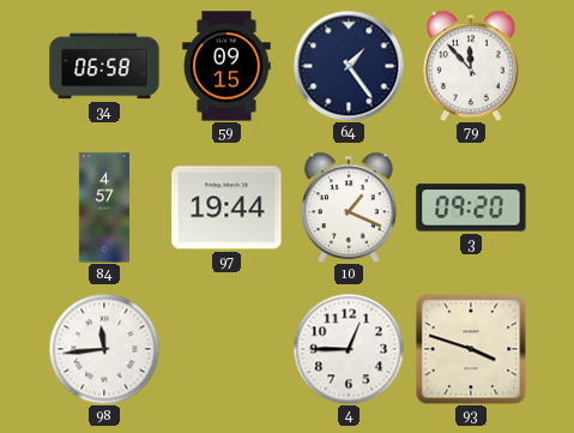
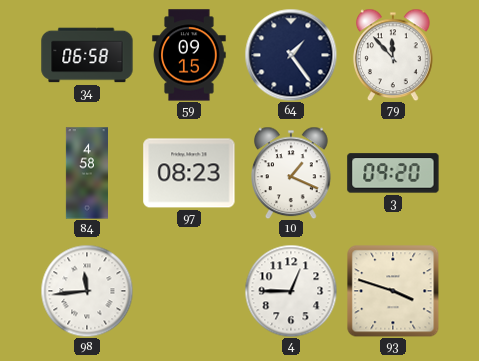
84: 4:57 -> 4:58 (86, 173)
97: 19:44 -> 08:23 (189, 173)
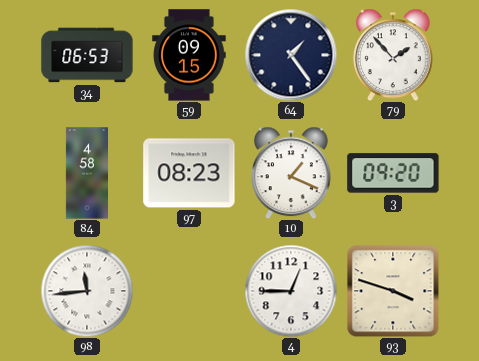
34: 06:58 -> 06:53 (87, 55)
79: 11:53 -> 1:53 (394, 55)
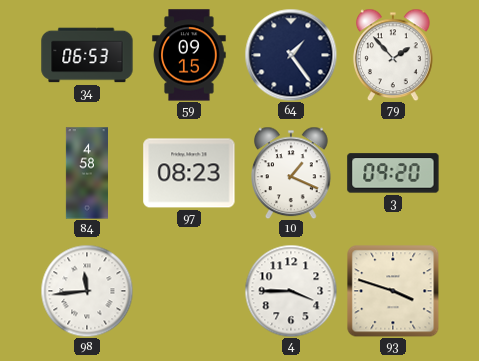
4: 12:45 -> 3:45 (291, 291)
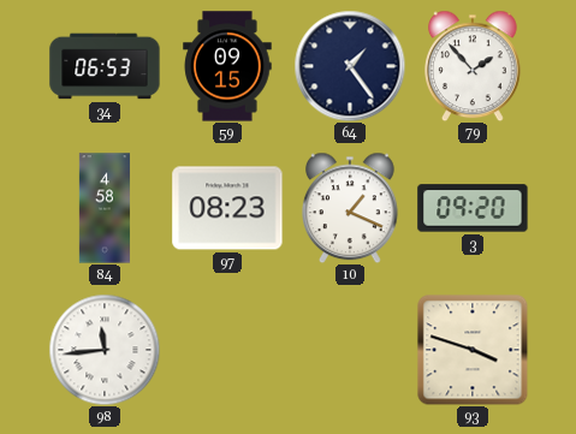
4: 3:45 -> none (291, 291)
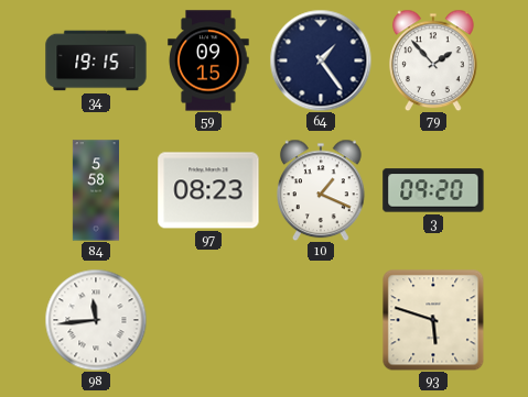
34: 06:53 -> 19:15 (96, 60)
84: 4:58 -> 5:58 (95, 190)
93: 3:48 -> 5:48 (433, 320)
